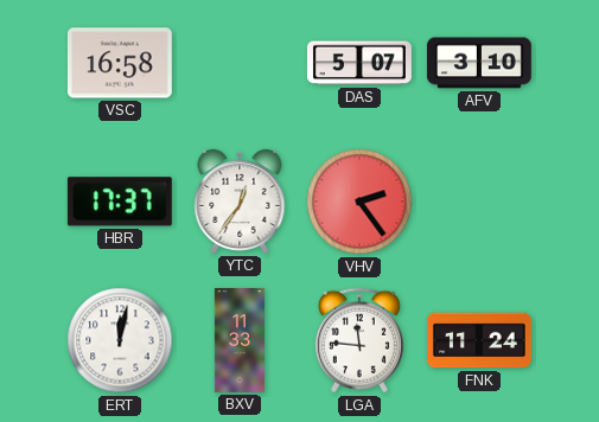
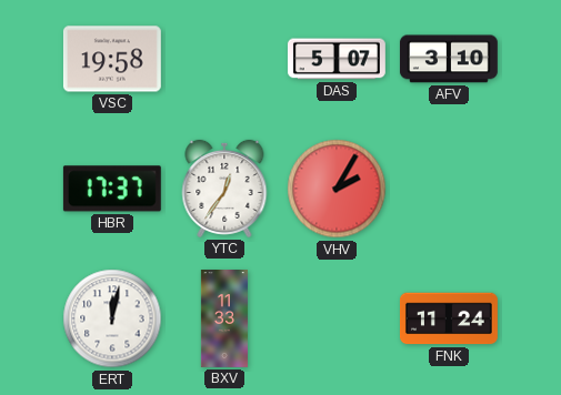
VSC: 16:58 -> 19:58 (112, 59)
VHV: 2:24 -> 2:05 (337, 189)
LGA: 11:46 -> none (359, 340)
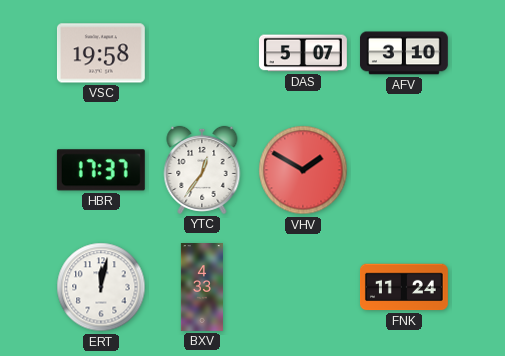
VHV: 2:05 -> 1:50 (303, 170)
BXV: 11:33 -> 4:33 (202, 288)
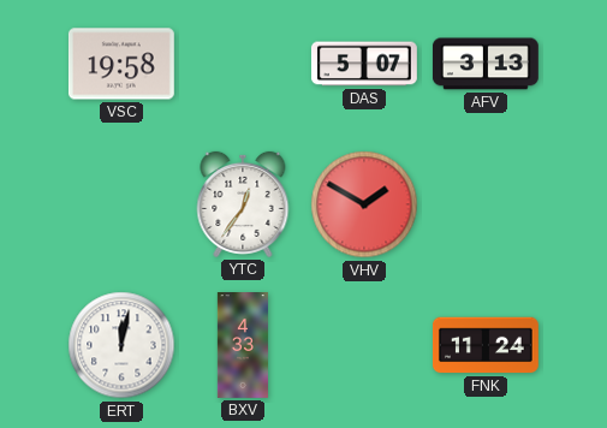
AFV: 3:10 -> 3:13 (486, 64)
HBR: 17:37 -> none (101, 170)
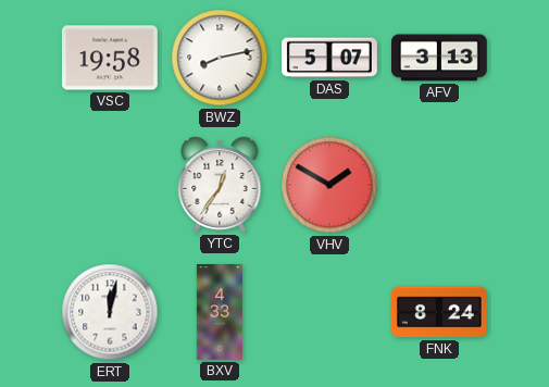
BWZ: none -> 8:13 (220, 58)
FNK: 11:24 -> 8:24 (440, 312)
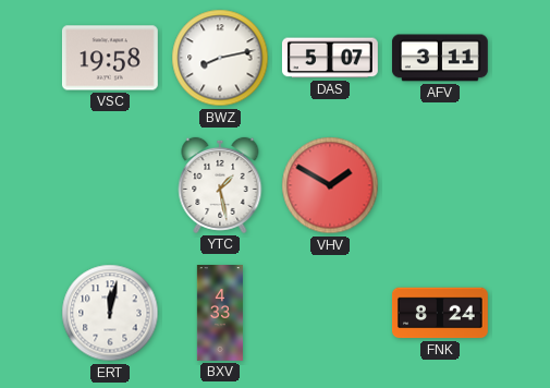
AFV: 3:13 -> 3:11 (440, 58)
YTC: 12:36 -> 1:28 (220, 185)
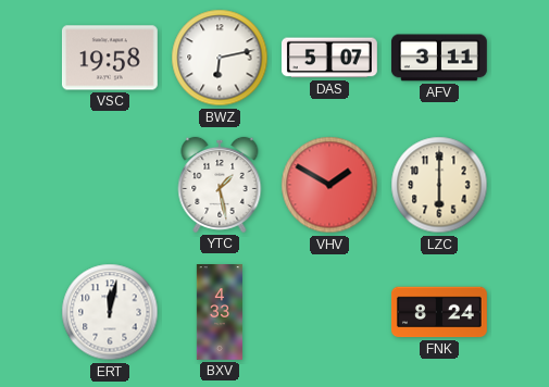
BWZ: 8:13 -> 6:13 (220, 58)
LZC: none -> 6:00 (439, 185)
